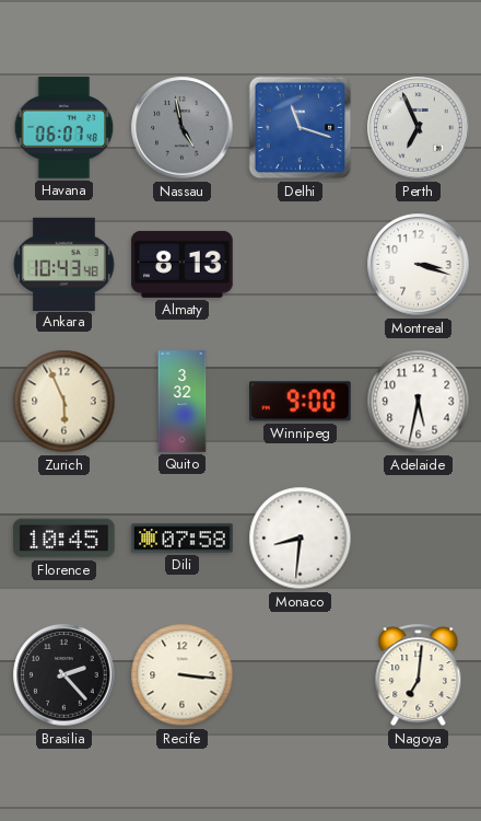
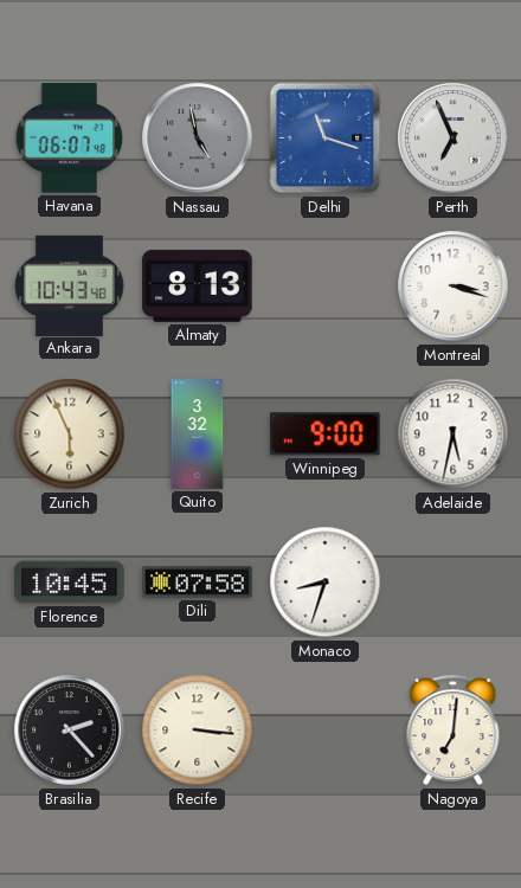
Monaco: 8:31 -> 8:33 (326, 583)
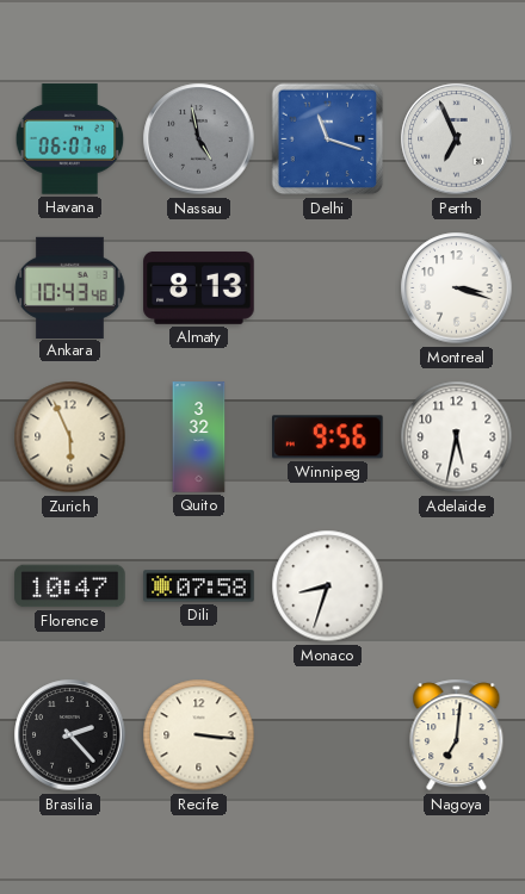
Winnipeg: 9:00 -> 9:56 (328, 437)
Florence: 10:45 -> 10:47 (70, 586)
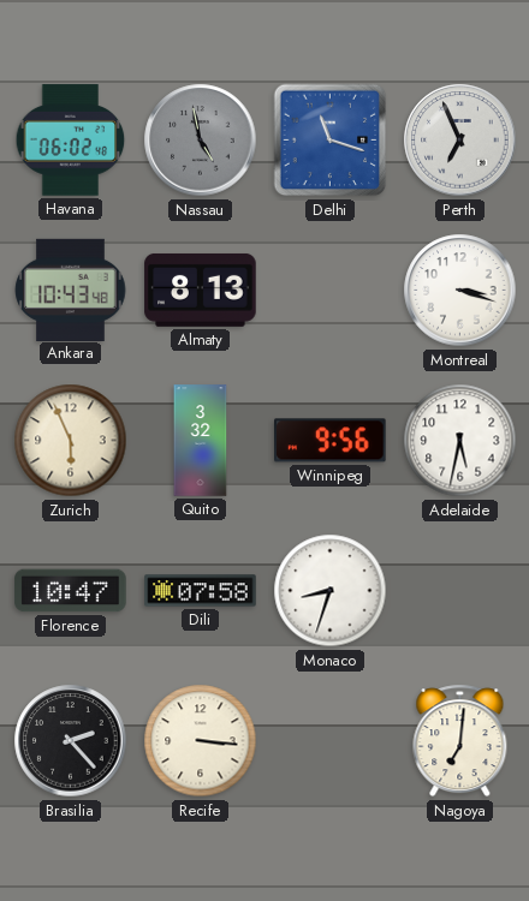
Havana: 06:07 -> 06:02 (71, 141)
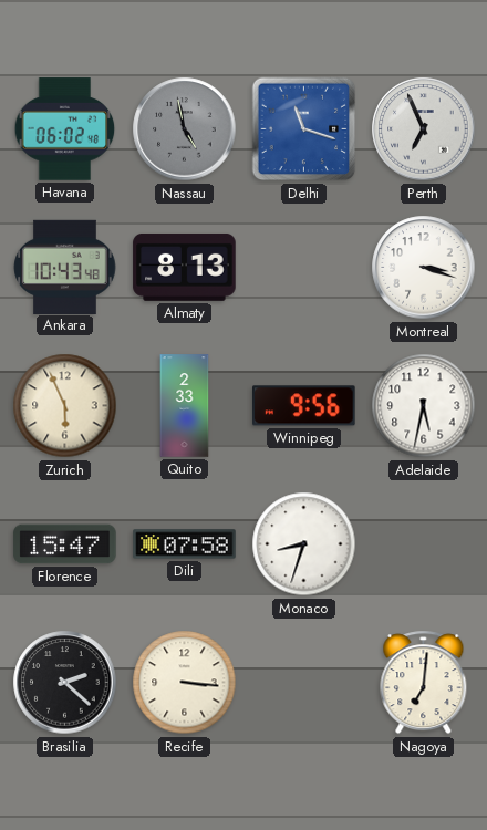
Quito: 3:32 -> 2:33 (185, 406)
Florence: 10:47 -> 15:47 (65, 544)
Brasilia: 2:23 -> 2:22 (65, 683)
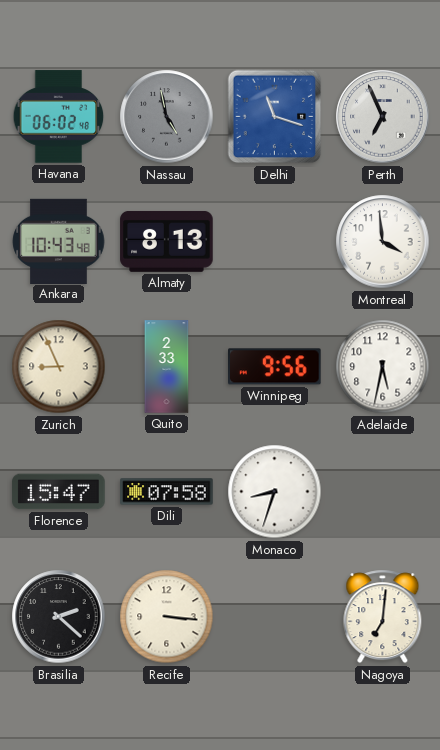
Montreal: 3:18 -> 3:59 (383, 242)
Zurich: 5:56 -> 8:56 (59, 367)
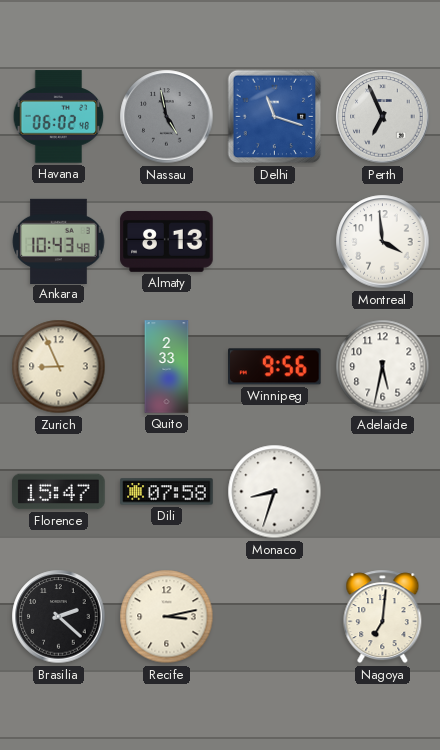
Recife: 3:16 -> 3:13 (167, 617)
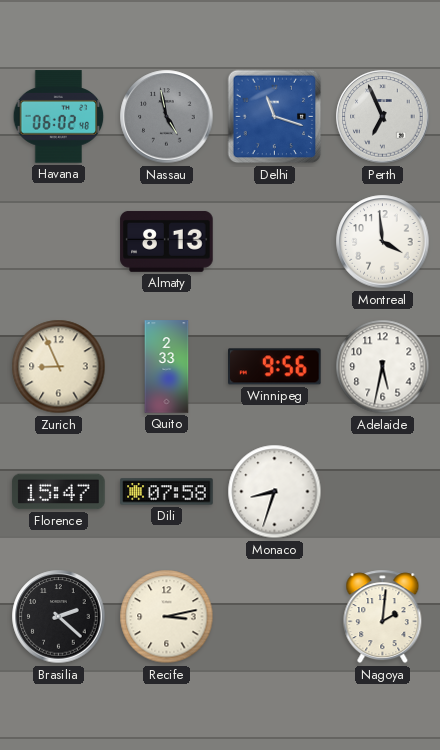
Ankara: 10:43 -> none (59, 241)
Nagoya: 7:01 -> 2:01 (383, 617)
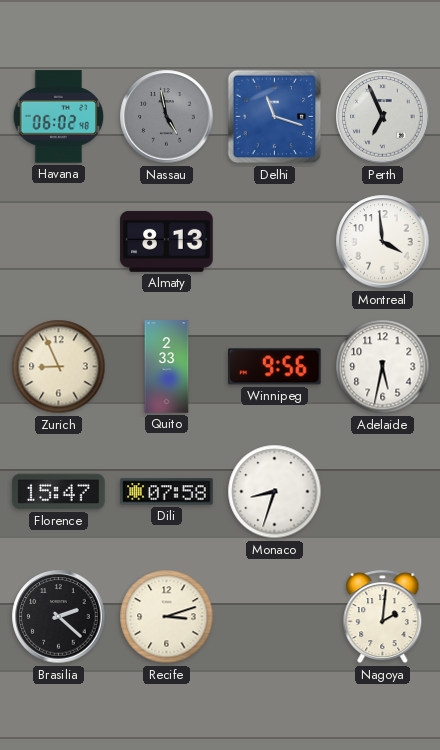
Recife: 3:13 -> 3:12 (167, 617)
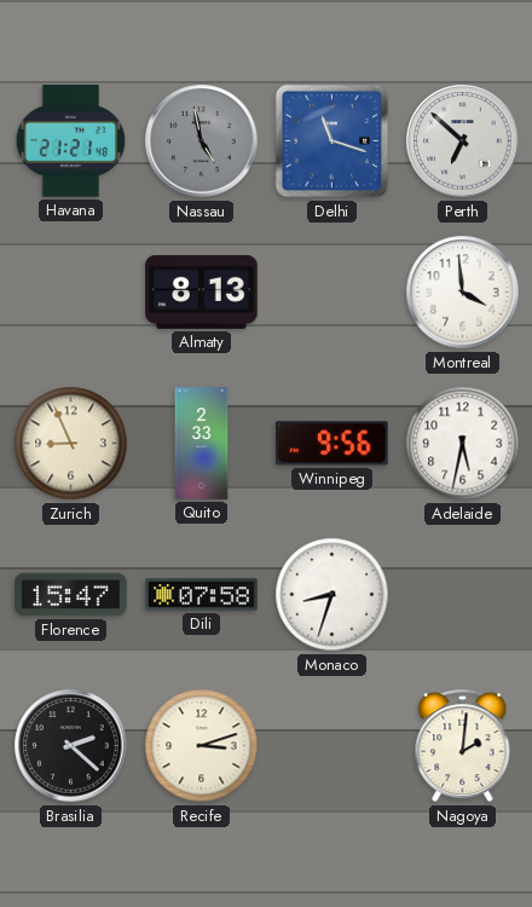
Havana: 06:02 -> 21:21 (71, 141)
Perth: 6:56 -> 6:52 (463, 141)
